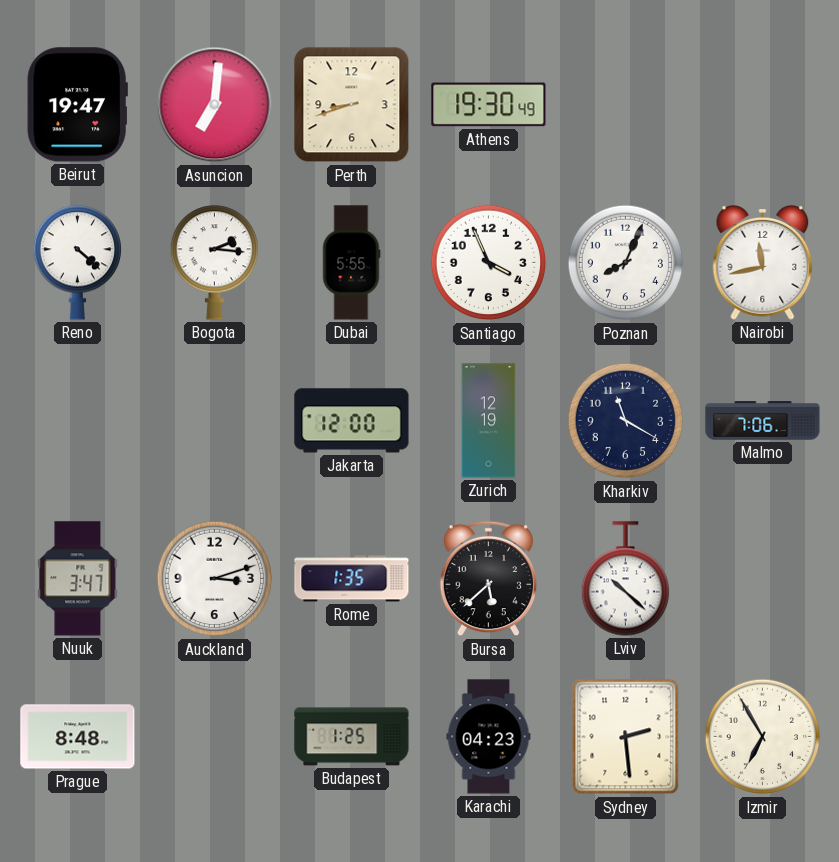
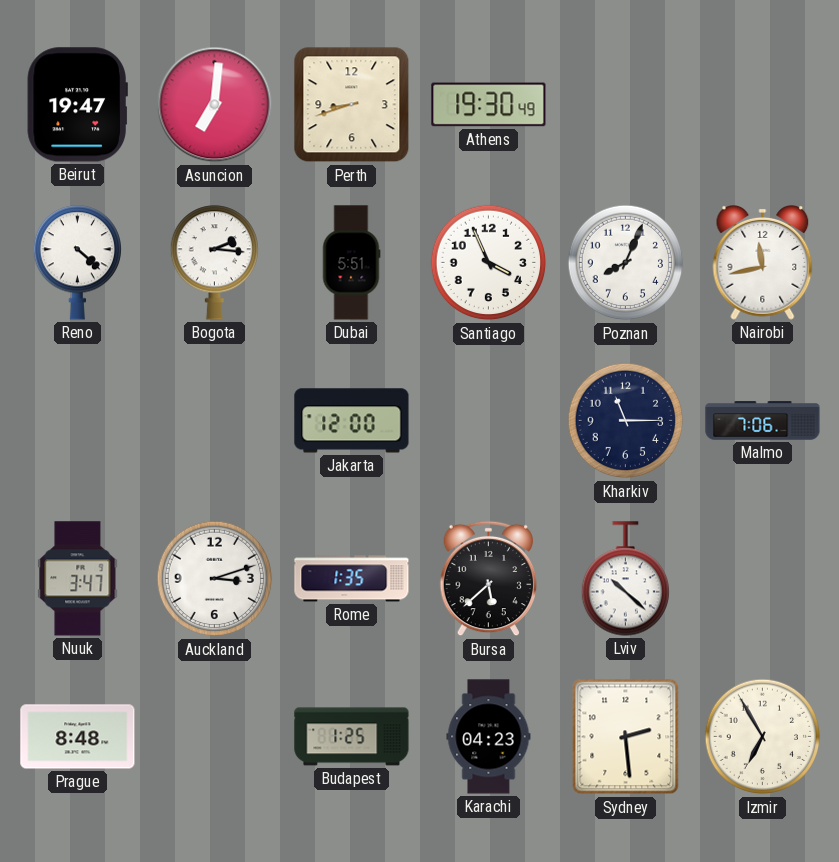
Dubai: 5:55 -> 5:51 (351, 263)
Zurich: 12:19 -> none (489, 421)
Kharkiv: 11:20 -> 11:15 (626, 421)
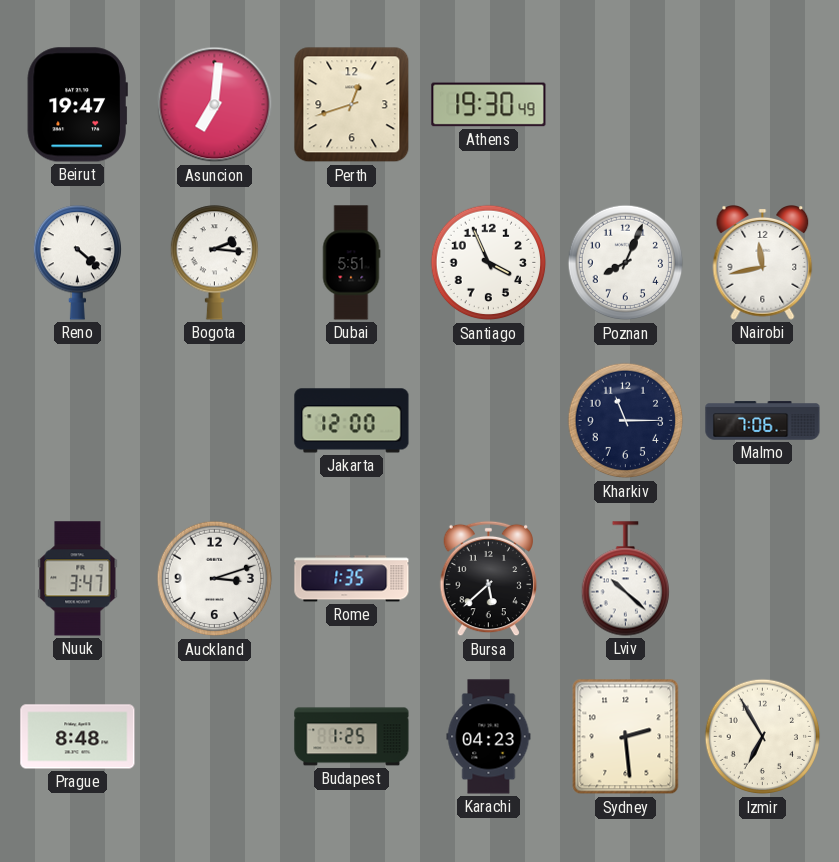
Perth: 8:42 -> 12:42 (352, 105)
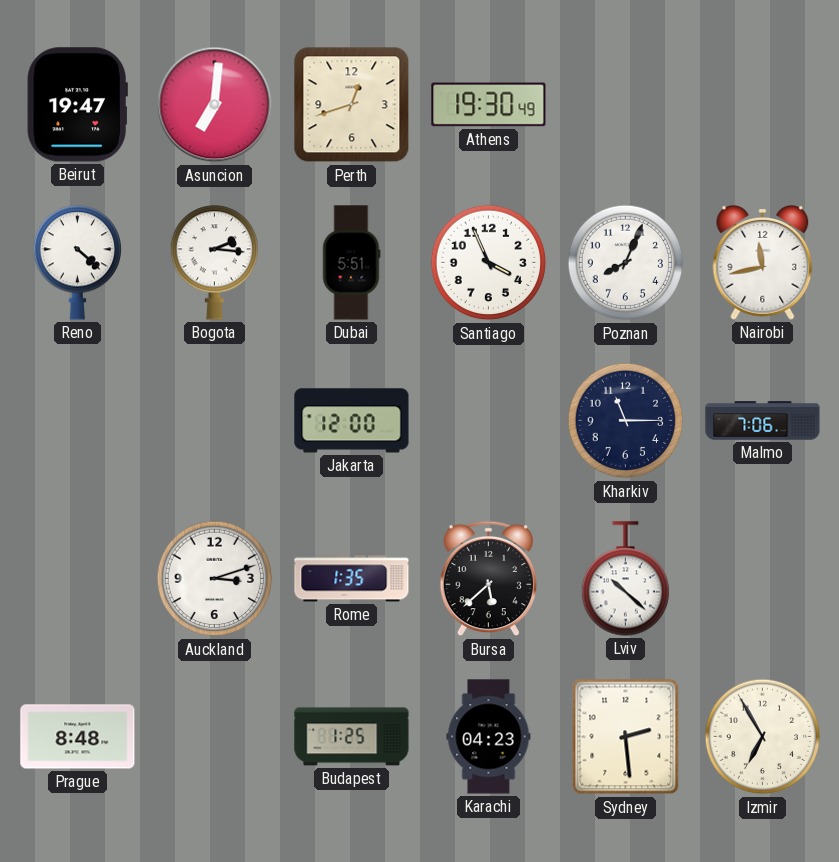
Nuuk: 3:47 -> none (78, 579)
